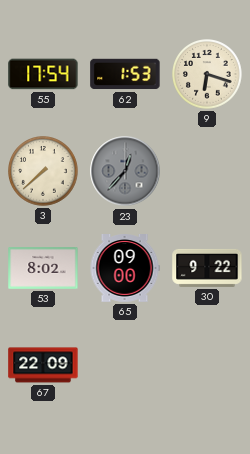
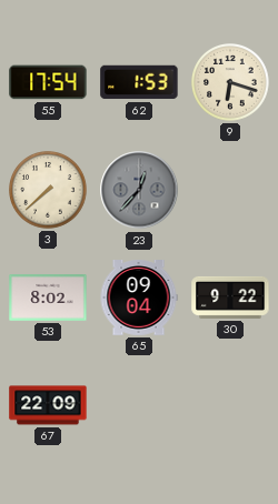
65: 09:00 -> 09:04 (139, 299)
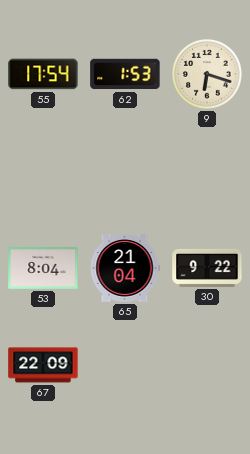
3: 7:38 -> none (49, 191)
23: 12:37 -> none (139, 190)
53: 8:02 -> 8:04 (43, 269)
65: 09:04 -> 21:04 (125, 269)
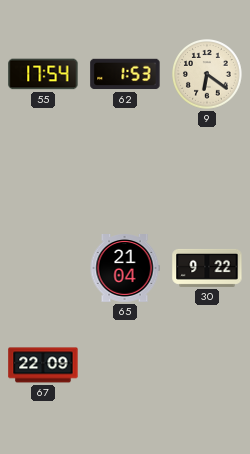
9: 6:18 -> 6:21 (208, 75)
53: 8:04 -> none (43, 269)
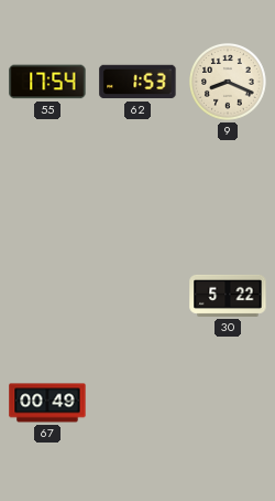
9: 6:21 -> 8:19 (229, 83)
65: 21:04 -> none (125, 269)
30: 9:22 -> 5:22 (228, 296)
67: 22:09 -> 00:49 (47, 403)
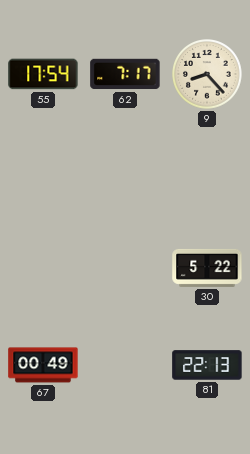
62: 1:53 -> 7:17 (125, 74)
9: 8:19 -> 8:23 (208, 75)
81: none -> 22:13 (207, 365)
